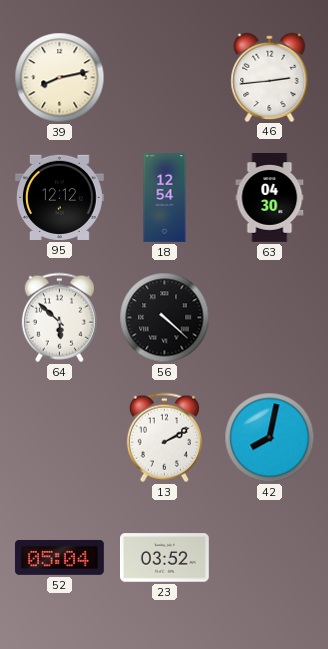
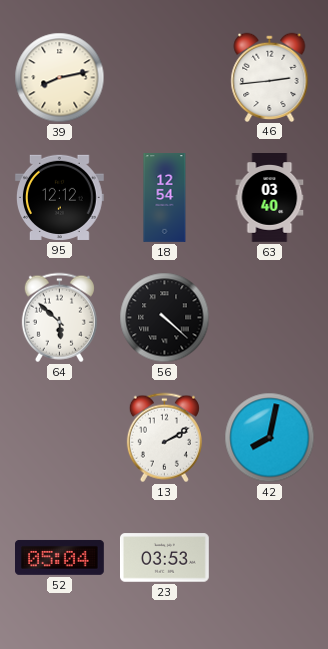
63: 04:30 -> 03:40 (270, 198)
23: 03:52 -> 03:53 (165, 558)
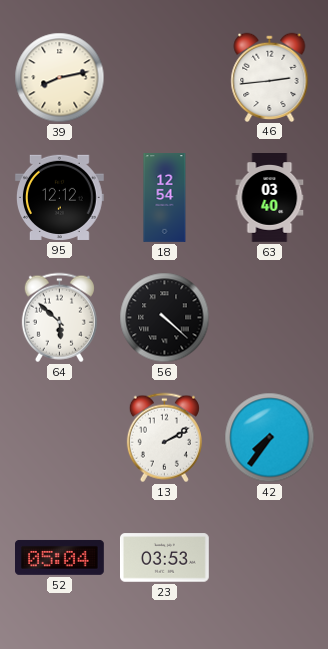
42: 8:02 -> 7:36 (270, 438)
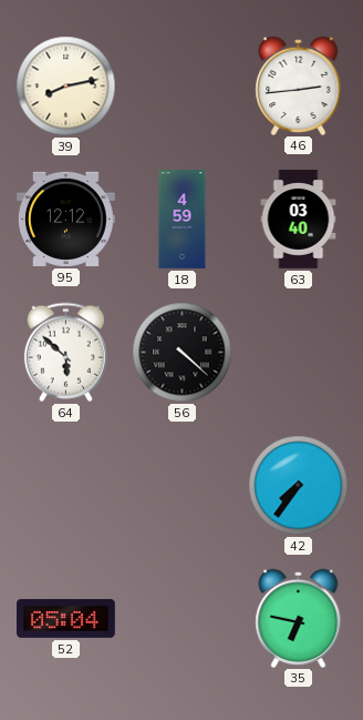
18: 12:54 -> 4:59 (183, 220)
13: 2:10 -> none (164, 438)
23: 03:53 -> none (165, 558)
35: none -> 6:47 (299, 618)
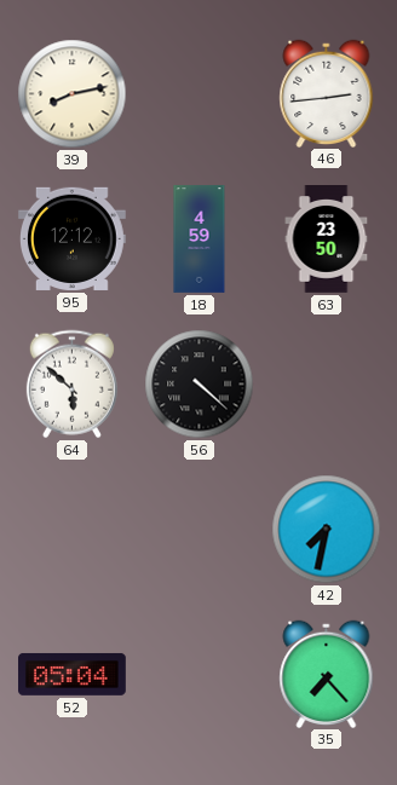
63: 03:40 -> 23:50 (327, 239)
42: 7:36 -> 7:32 (327, 530)
35: 6:47 -> 7:23 (327, 674)
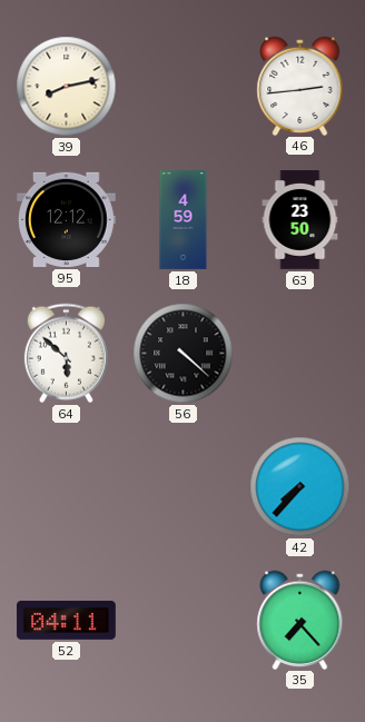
42: 7:32 -> 7:37 (300, 487)
52: 05:04 -> 04:11 (67, 620)
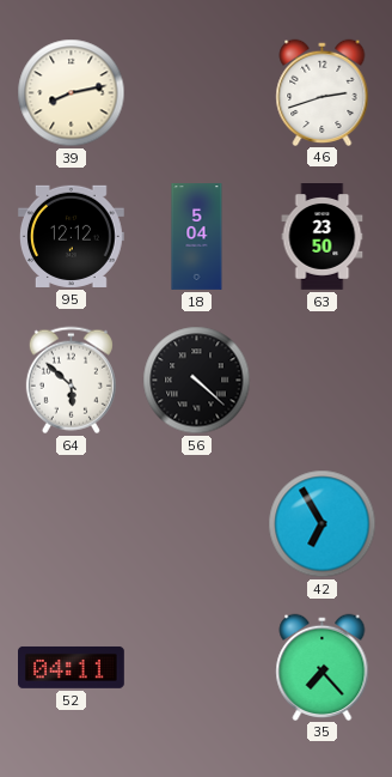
46: 2:44 -> 2:42 (323, 92)
18: 4:59 -> 5:04 (197, 237)
42: 7:37 -> 6:55 (323, 524)
